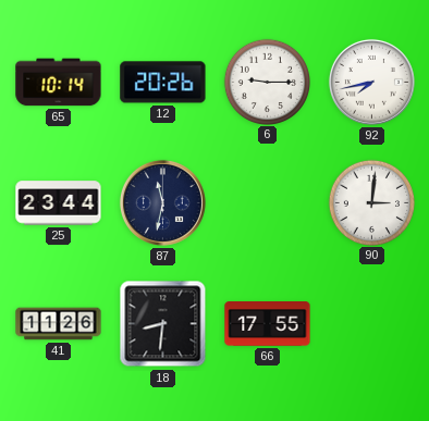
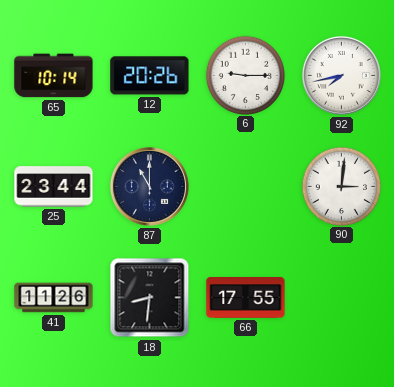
87: 11:32 -> 11:00 (149, 186)
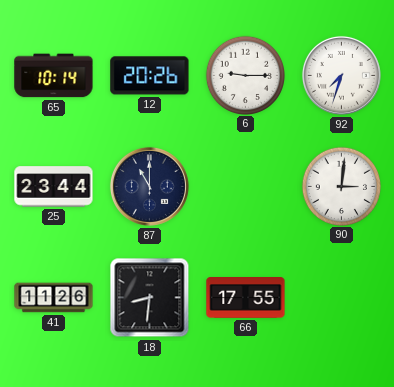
92: 7:43 -> 7:33 (341, 75)
